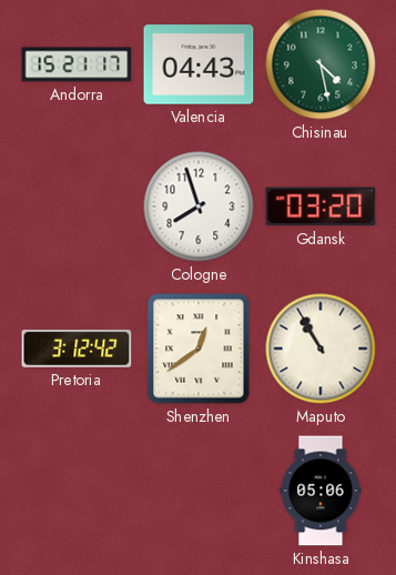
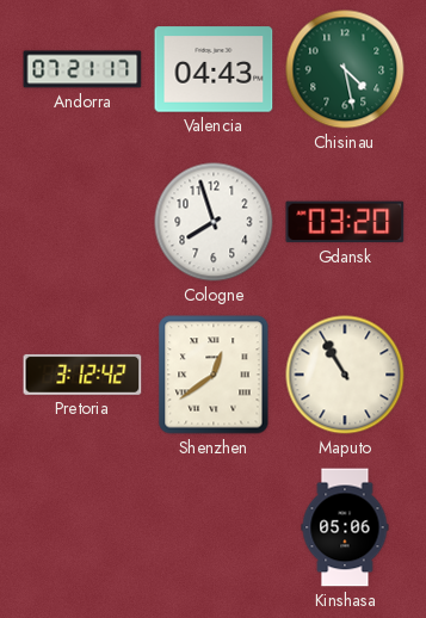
Andorra: 15:21 -> 07:21 (82, 69)
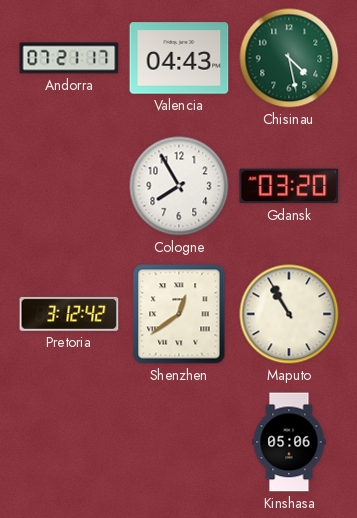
Cologne: 7:57 -> 7:55 (179, 186)
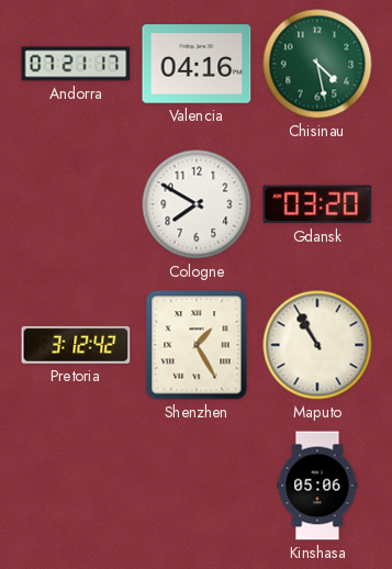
Valencia: 04:43 -> 04:16 (197, 64)
Cologne: 7:55 -> 7:50 (197, 204)
Shenzhen: 12:39 -> 1:25 (197, 345)
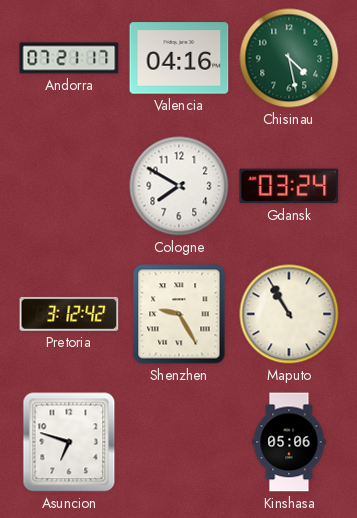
Gdansk: 03:20 -> 03:24 (289, 186)
Shenzhen: 1:25 -> 9:25 (179, 314)
Asuncion: none -> 6:48 (69, 442)
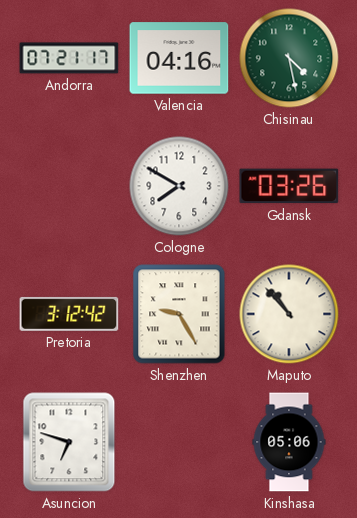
Gdansk: 03:24 -> 03:26 (289, 186)
Maputo: 10:55 -> 10:53 (289, 314)
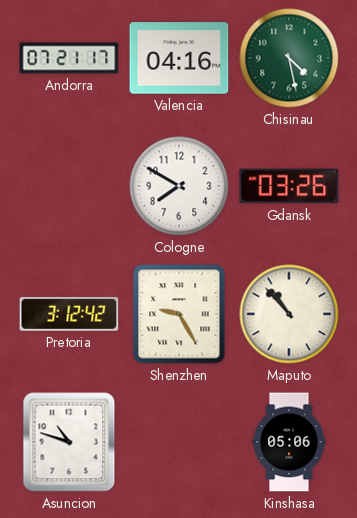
Asuncion: 6:48 -> 10:48 (69, 442)
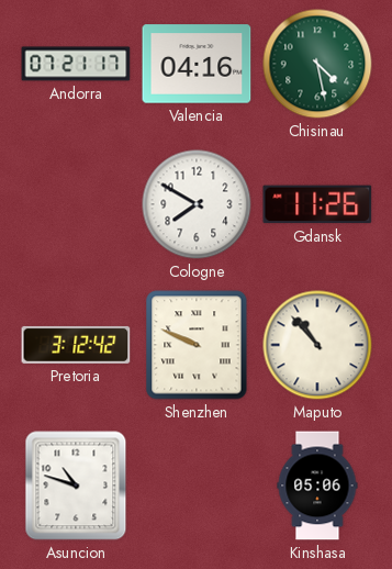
Gdansk: 03:26 -> 11:26 (317, 204)
Shenzhen: 9:25 -> 9:49 (197, 345)
